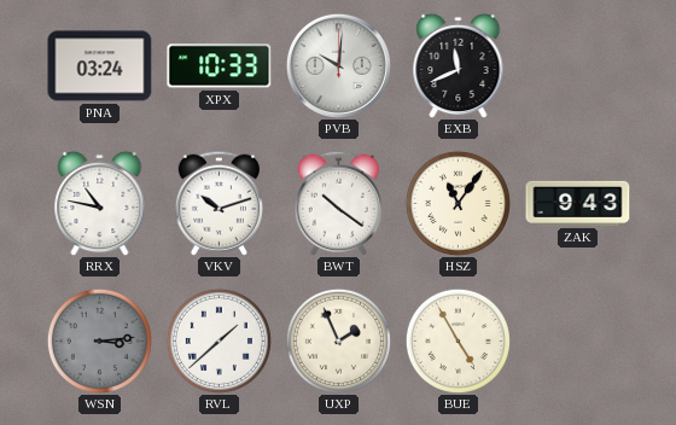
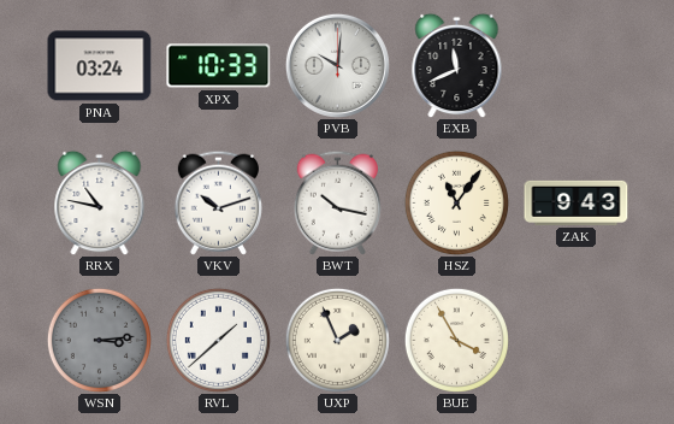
BWT: 10:21 -> 10:17 (337, 202)
BUE: 4:55 -> 3:55 (456, 340)
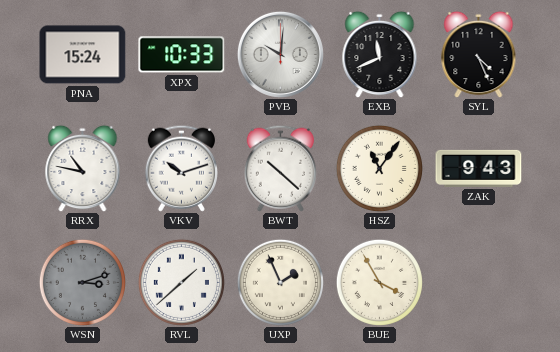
PNA: 03:24 -> 15:24 (83, 55)
SYL: none -> 4:26 (479, 54)
BWT: 10:17 -> 10:22 (280, 168)
WSN: 3:14 -> 3:12 (82, 282)
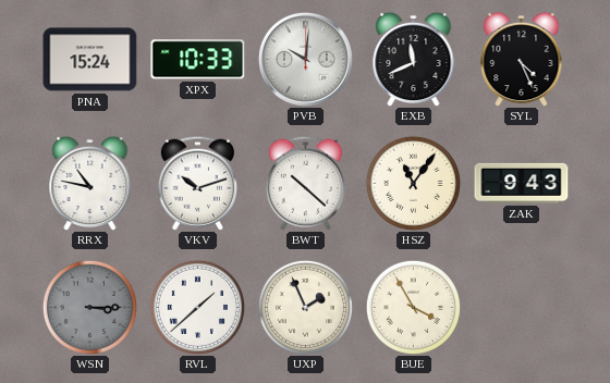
WSN: 3:12 -> 3:15 (89, 307)
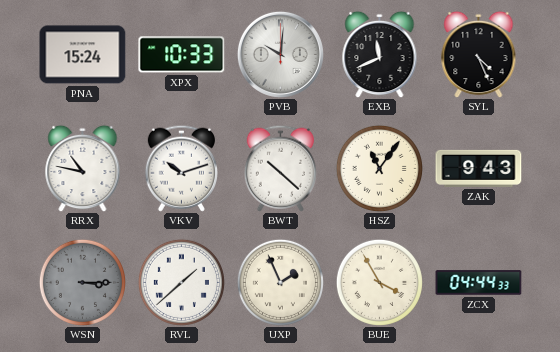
ZCX: none -> 04:44 (479, 283)
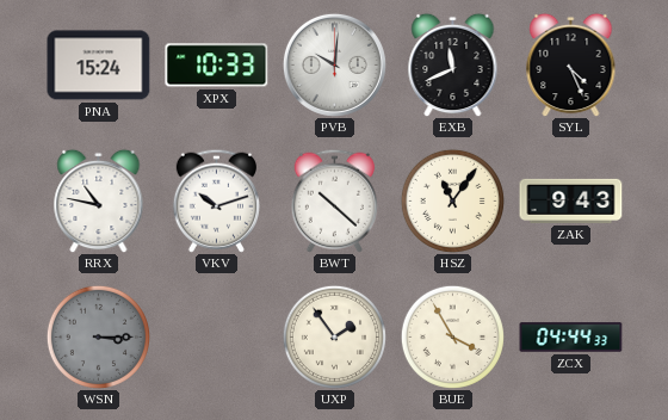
RVL: 1:38 -> none (181, 282)
UXP: 1:56 -> 1:54 (334, 336)
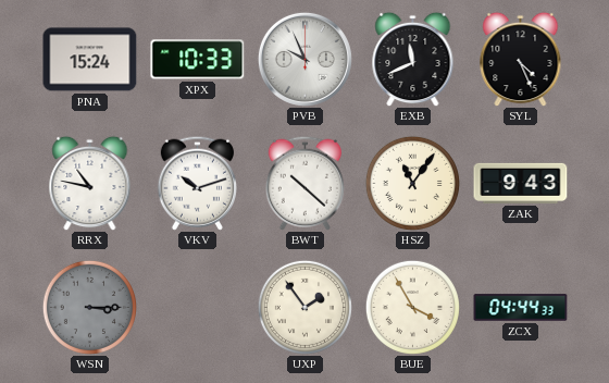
PVB: 10:01 -> 9:56 (304, 59)
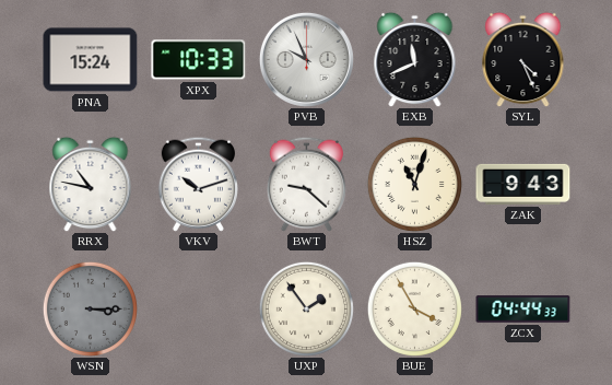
BWT: 10:22 -> 9:22 (306, 184)
HSZ: 11:06 -> 11:03 (414, 184)
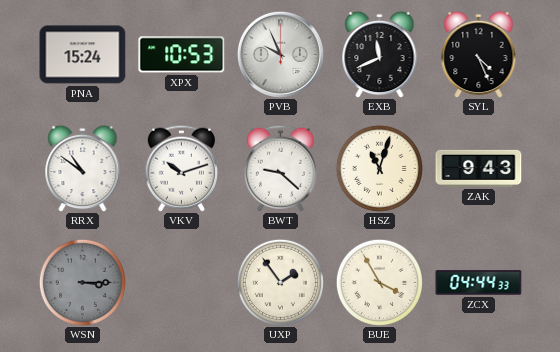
XPX: 10:33 -> 10:53 (182, 55)
RRX: 10:47 -> 10:51 (83, 168)
